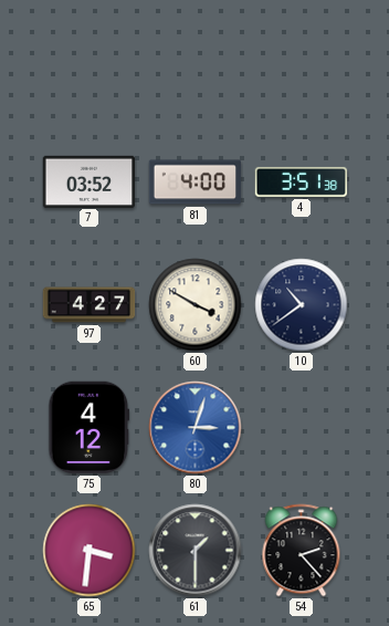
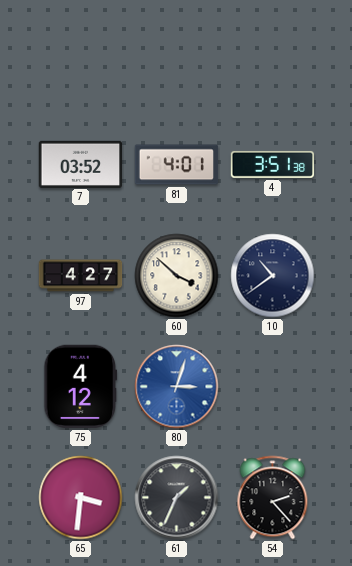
81: 4:00 -> 4:01 (177, 165)
60: 3:50 -> 3:52 (177, 276)
61: 1:30 -> 1:34 (177, 498)
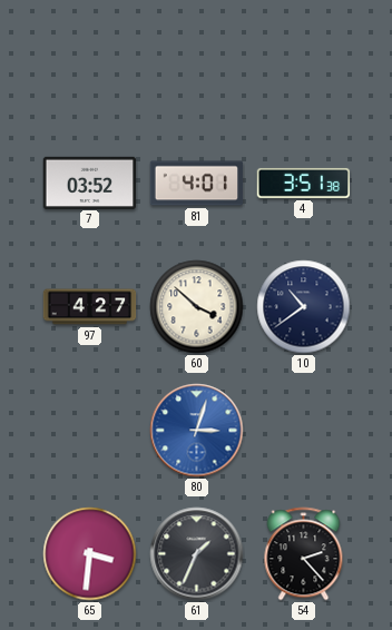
75: 4:12 -> none (81, 387)
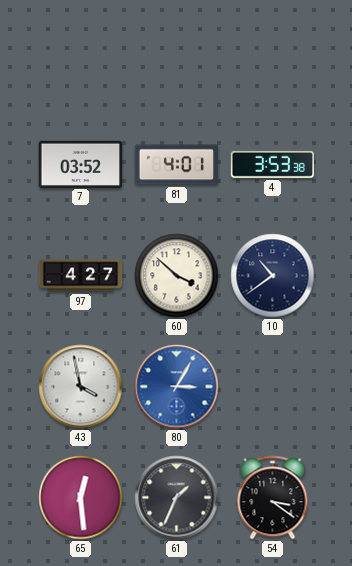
4: 3:51 -> 3:53 (273, 164)
43: none -> 3:58 (81, 387)
80: 3:03 -> 3:05 (177, 387)
65: 3:31 -> 12:29 (81, 498)
54: 2:23 -> 3:21 (273, 498)
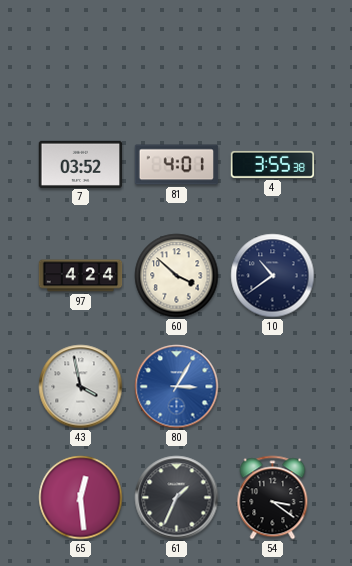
4: 3:53 -> 3:55 (273, 164)
97: 4:27 -> 4:24 (81, 276)
